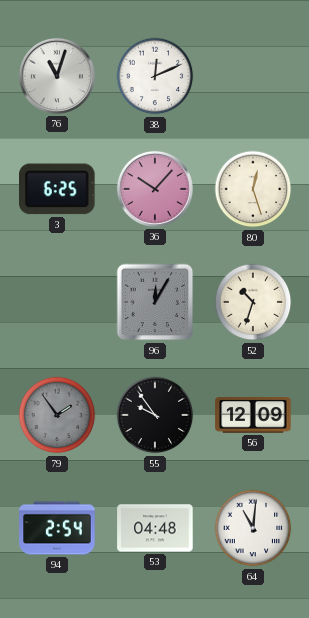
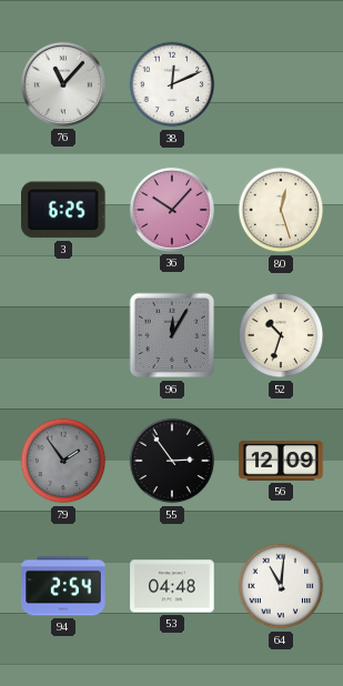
76: 11:03 -> 11:07 (63, 84)
55: 9:54 -> 2:54 (172, 461)
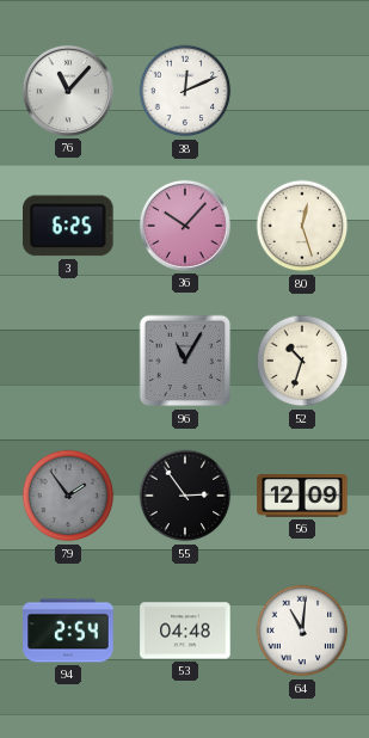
96: 12:05 -> 11:05 (185, 361)
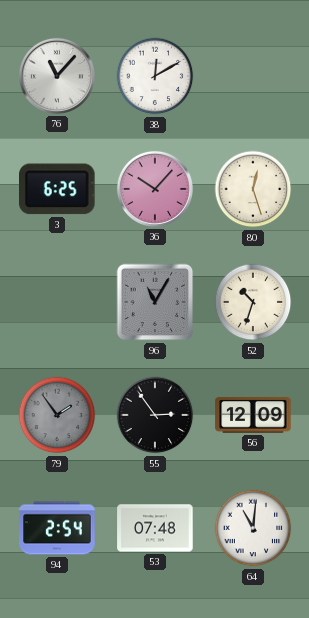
38: 12:11 -> 12:10 (155, 76)
53: 04:48 -> 07:48 (155, 528)
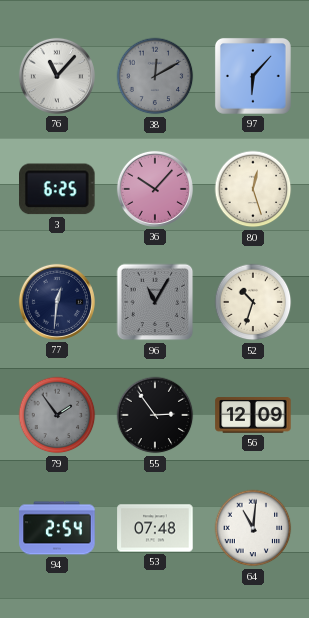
38 dial: white -> grey (155, 76)
97: none -> 6:07 (253, 76)
77: none -> 12:31 (57, 302)
